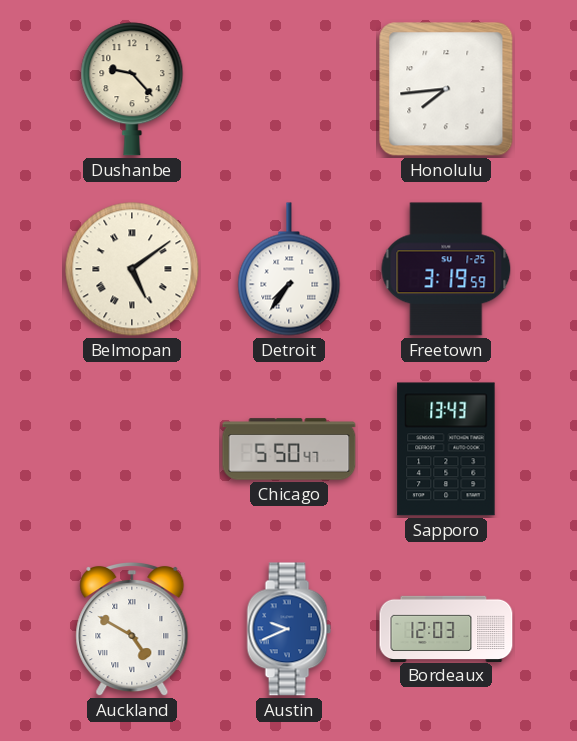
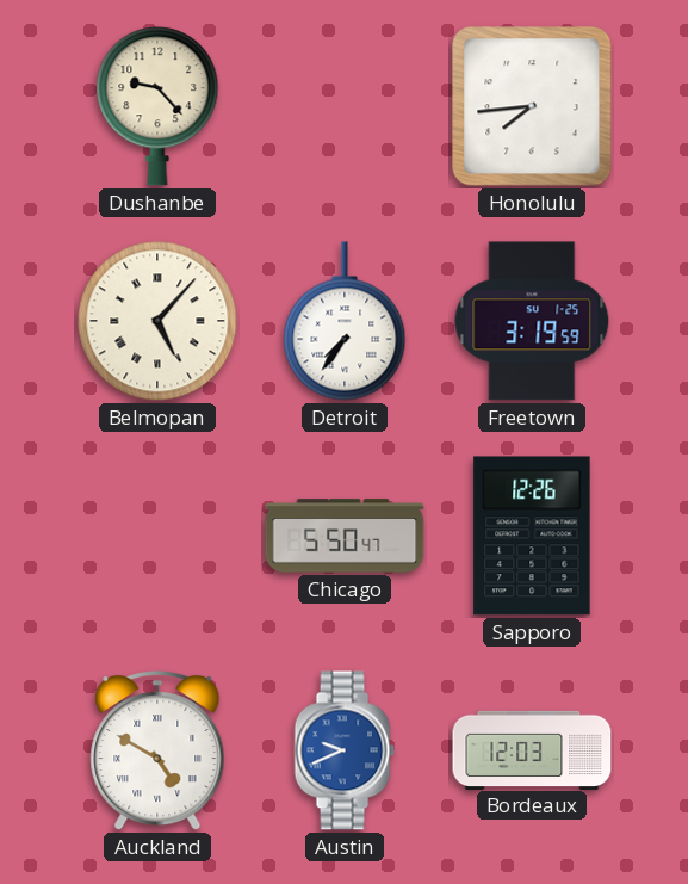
Belmopan: 5:09 -> 5:07 (157, 321)
Sapporo: 13:43 -> 12:26 (532, 536)
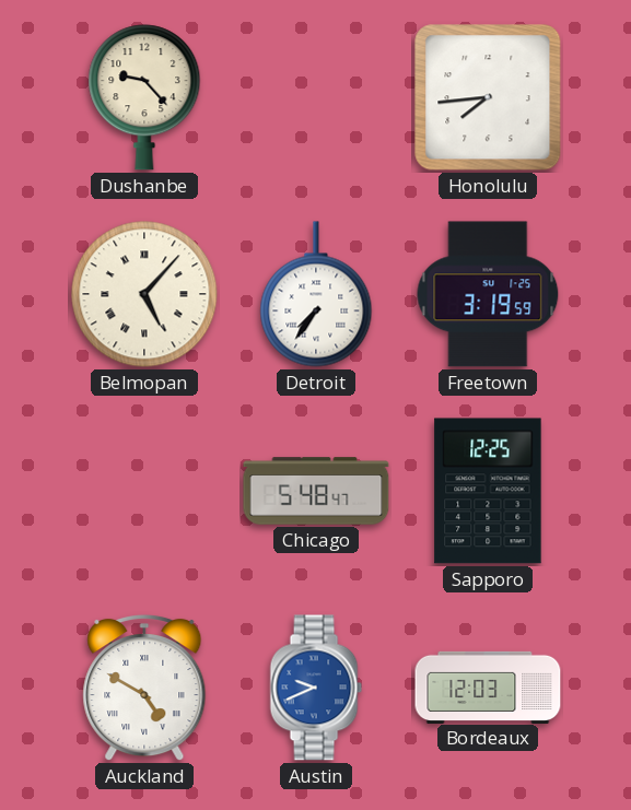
Chicago: 5:50 -> 5:48 (316, 491)
Sapporo: 12:26 -> 12:25 (488, 491)
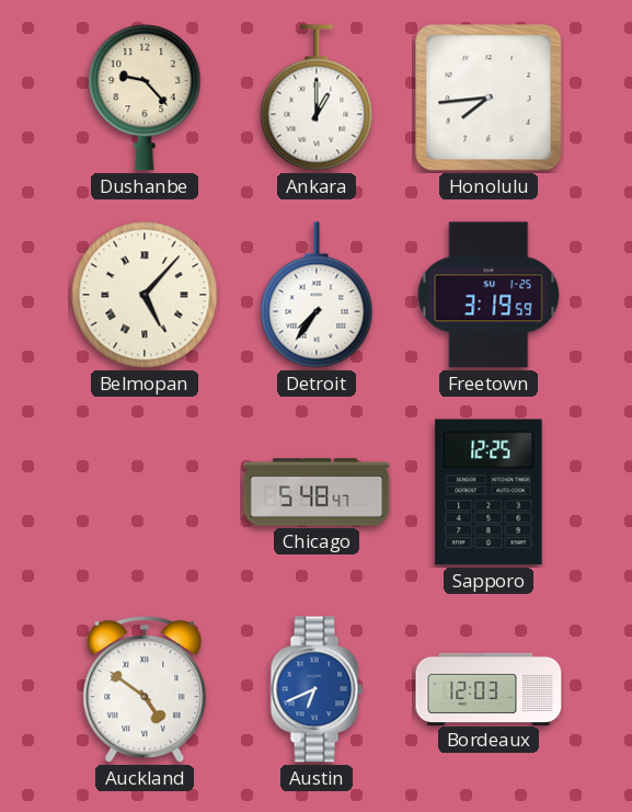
Ankara: none -> 1:00 (317, 98)
Auckland: 4:50 -> 4:51 (145, 689)
Austin: 9:41 -> 6:41 (317, 689)
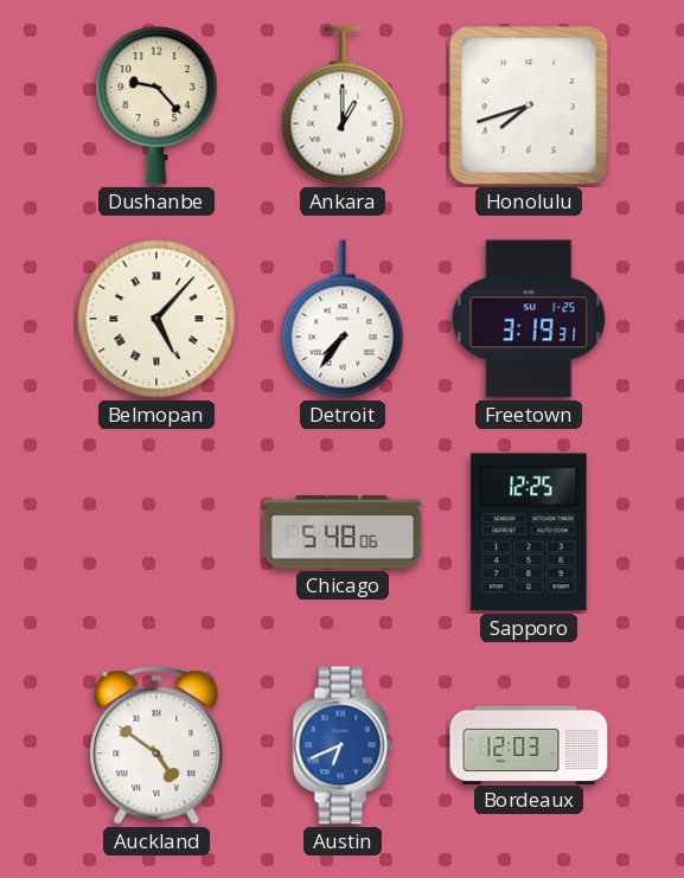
Honolulu: 7:44 -> 7:42 (529, 105)
Freetown: 3:19:59 -> 3:19:31 (529, 319)
Chicago: 5:48:47 -> 5:48:06 (343, 532)
